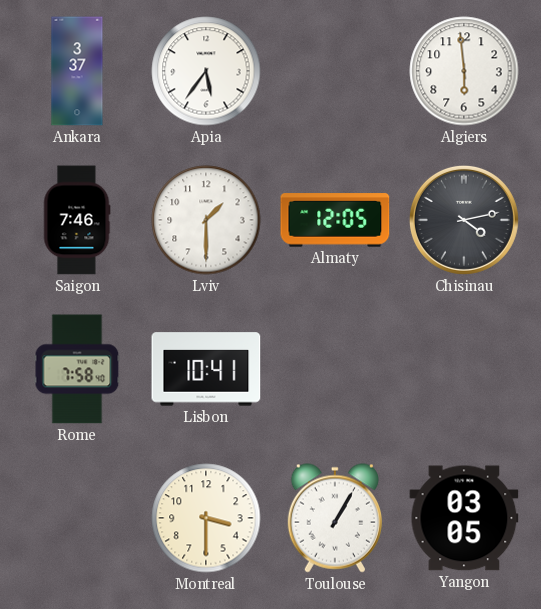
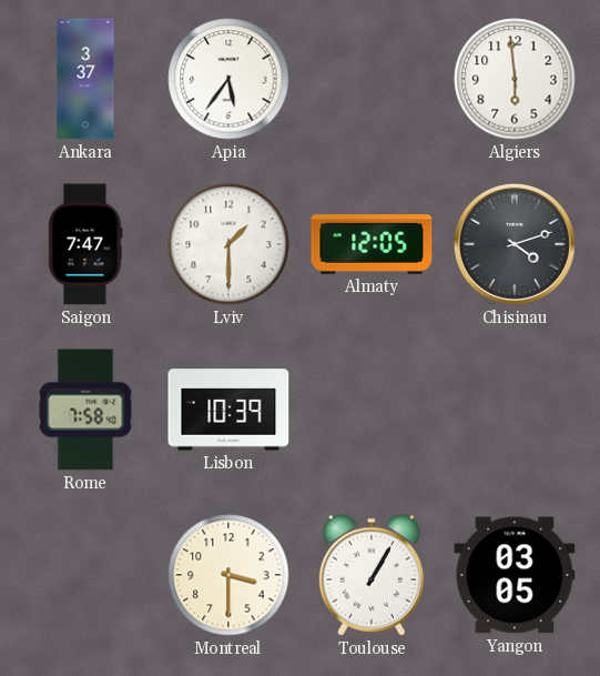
Saigon: 7:46 -> 7:47 (85, 244)
Chisinau: 4:13 -> 4:12 (515, 244)
Lisbon: 10:41 -> 10:39 (228, 410)
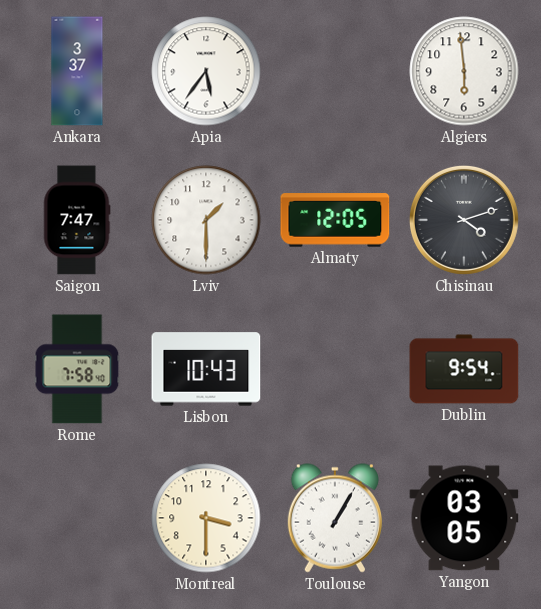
Lisbon: 10:39 -> 10:43 (206, 369)
Dublin: none -> 9:54 (464, 369)
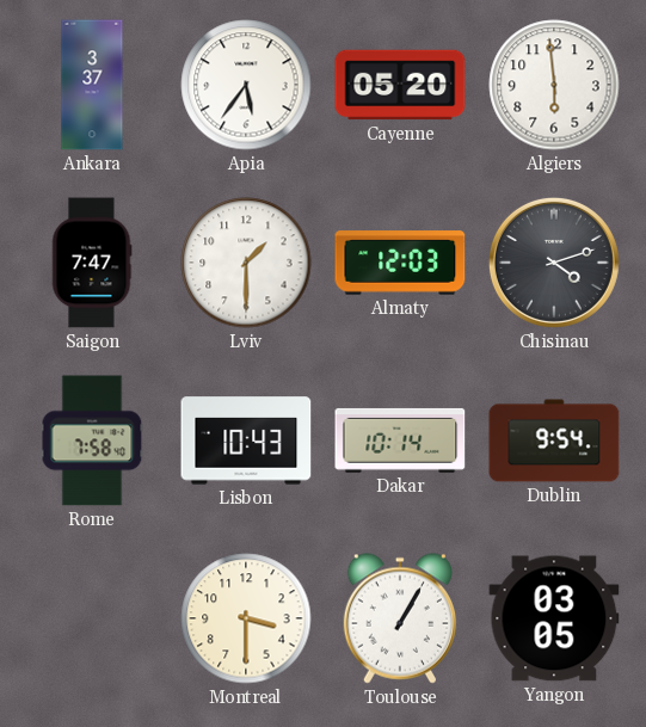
Cayenne: none -> 05:20 (400, 85)
Almaty: 12:05 -> 12:03 (400, 263)
Dakar: none -> 10:14 (400, 440)
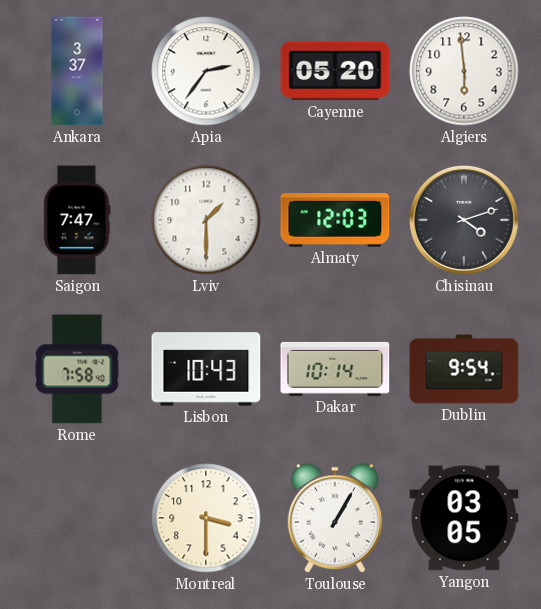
Apia: 5:36 -> 2:36 (206, 71)
